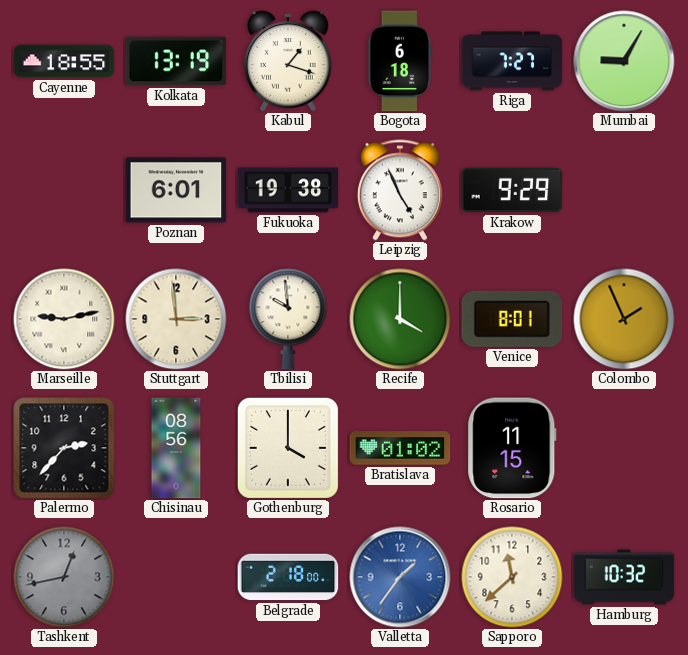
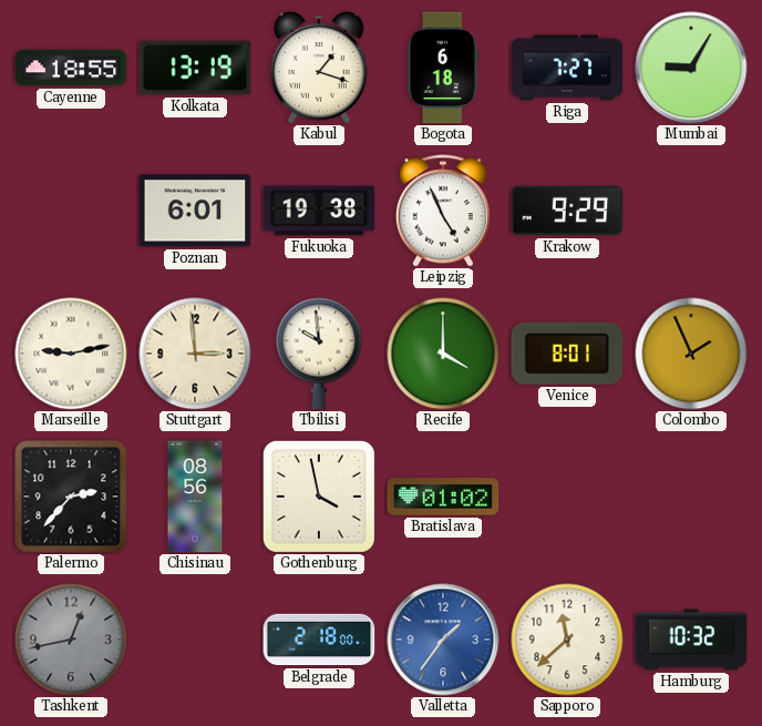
Gothenburg: 4:00 -> 3:58 (319, 497)
Rosario: 11:15 -> none (512, 448)
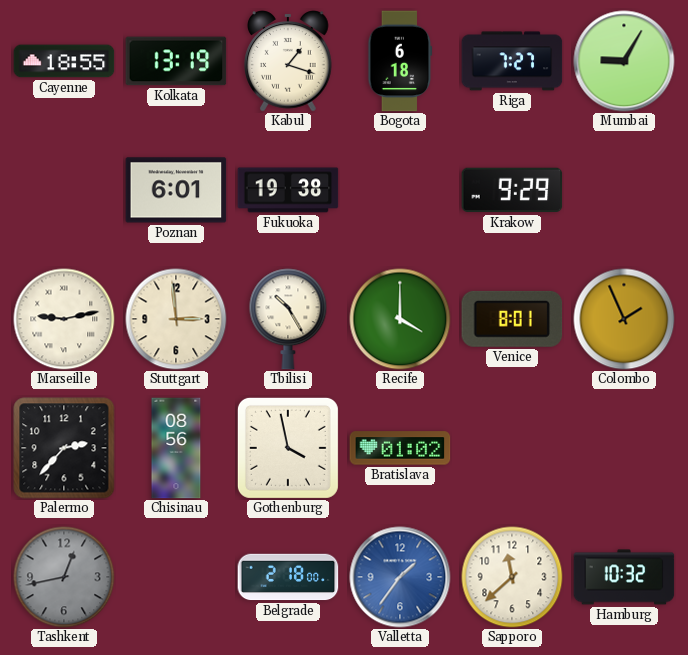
Leipzig: 4:56 -> none (443, 211)
Tbilisi: 9:59 -> 10:25 (288, 319)
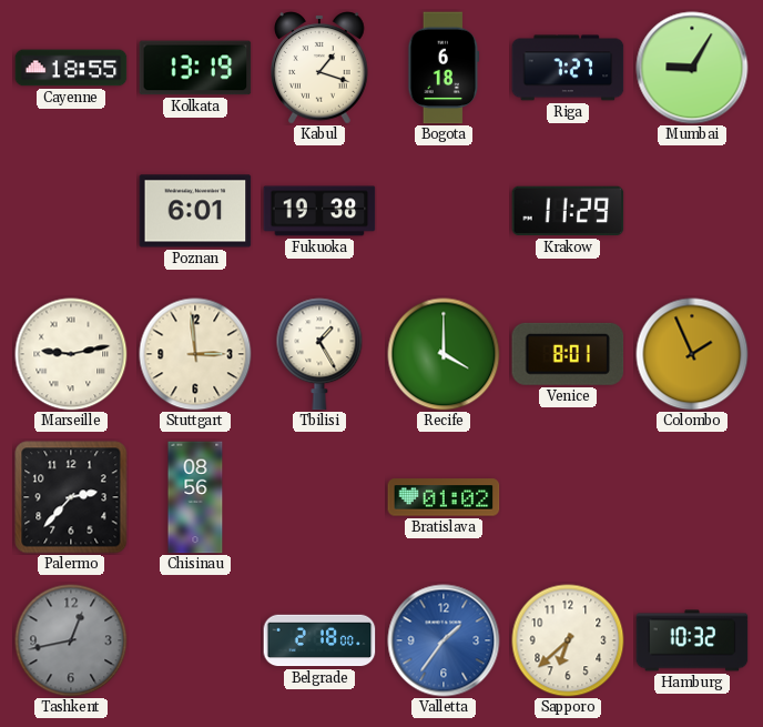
Krakow: 9:29 -> 11:29 (568, 211)
Tbilisi: 10:25 -> 1:25 (319, 354)
Gothenburg: 3:58 -> none (288, 448)
Sapporo: 11:38 -> 6:38 (568, 640)
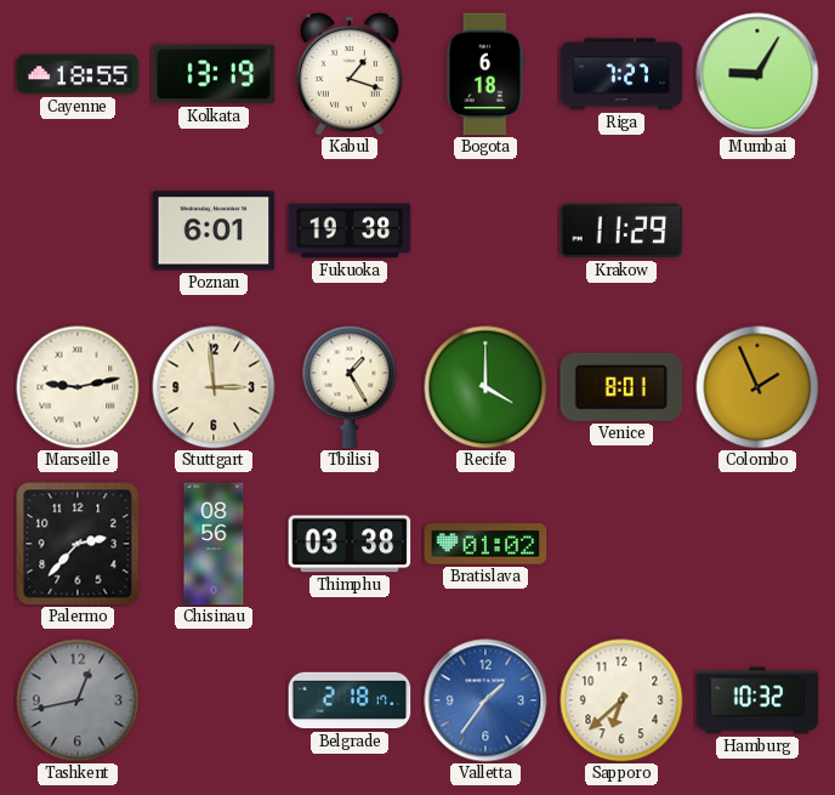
Thimphu: none -> 03:38 (350, 544)
Belgrade: 2:18:00 -> 2:18:17 (350, 700)
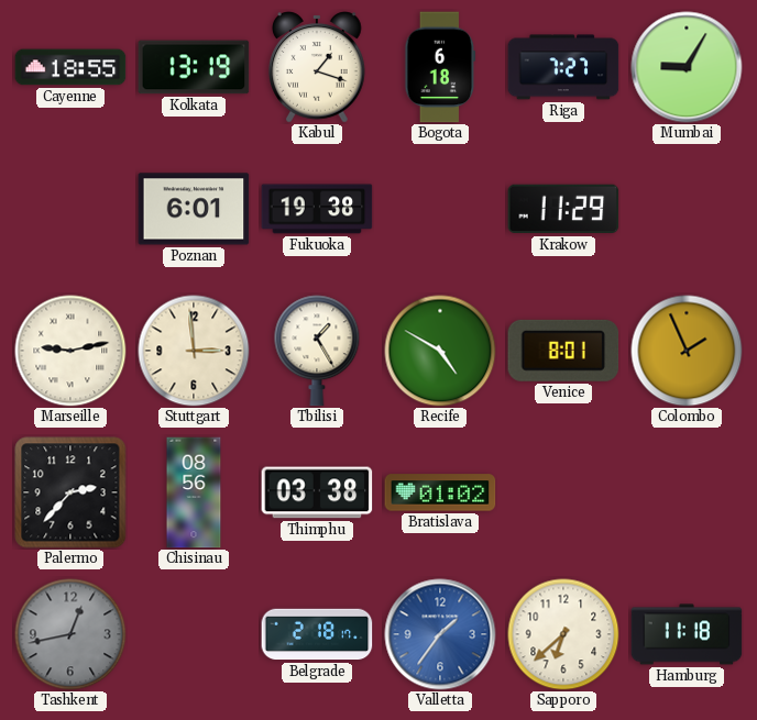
Recife: 4:00 -> 4:50 (440, 351)
Hamburg: 10:32 -> 11:18 (687, 634)
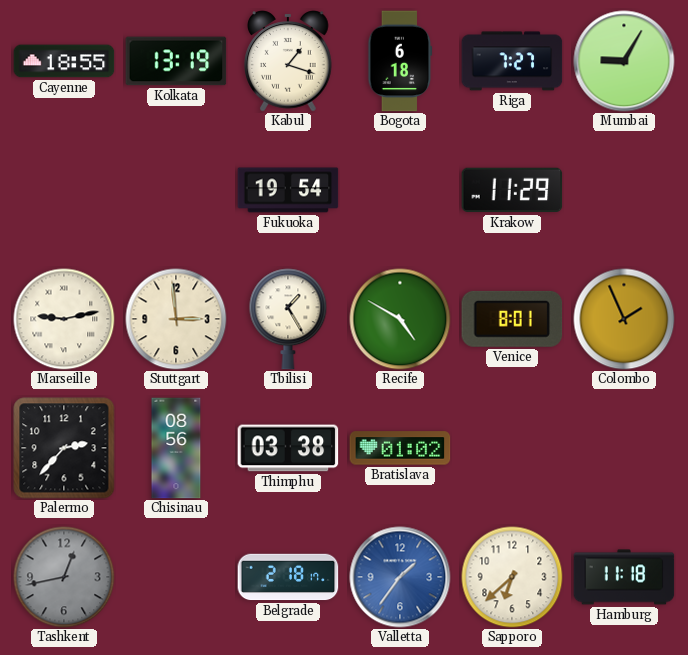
Poznan: 6:01 -> none (194, 209)
Fukuoka: 19:38 -> 19:54 (288, 190)
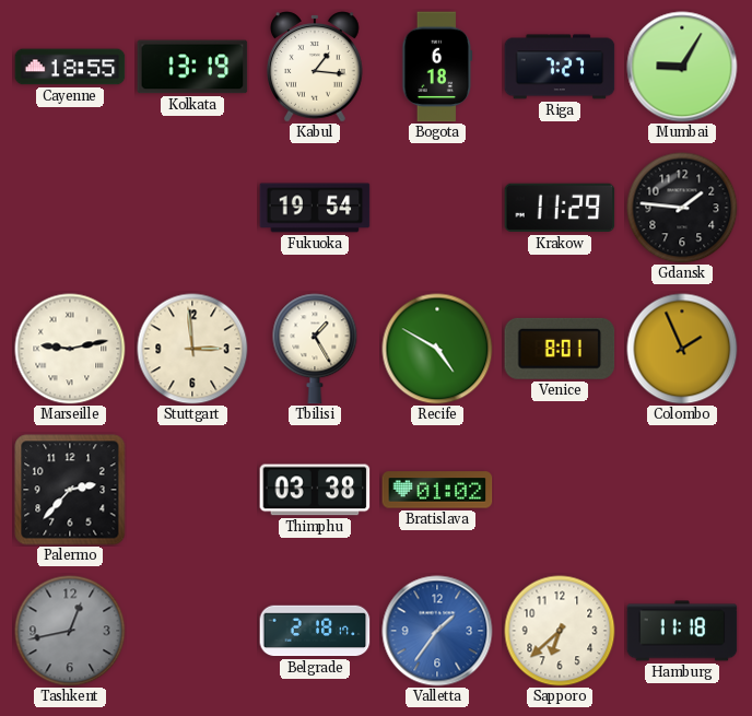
Kabul: 1:18 -> 1:16 (316, 67)
Gdansk: none -> 1:46 (682, 208)
Chisinau: 08:56 -> none (176, 448)
